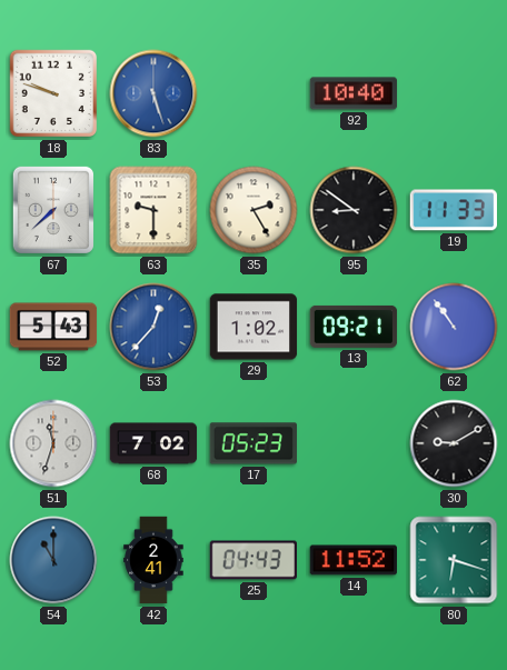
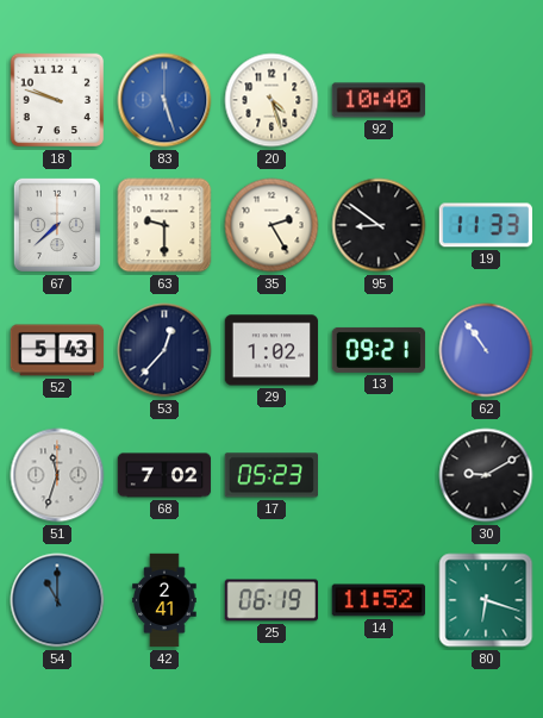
20: none -> 4:27 (271, 100)
53 dial: blue -> navy (164, 350)
25: 04:43 -> 06:19 (270, 600)
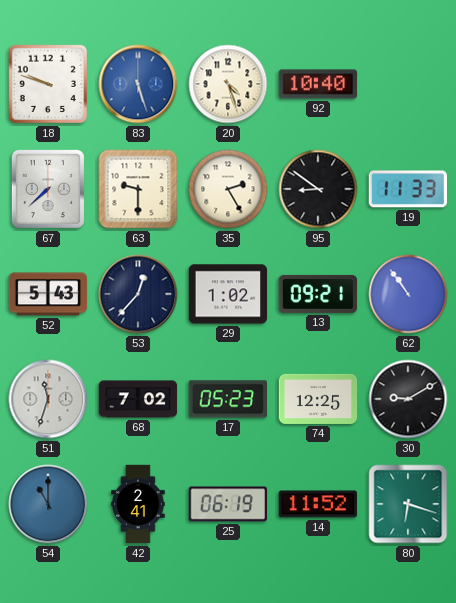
74: none -> 12:25 (318, 399)
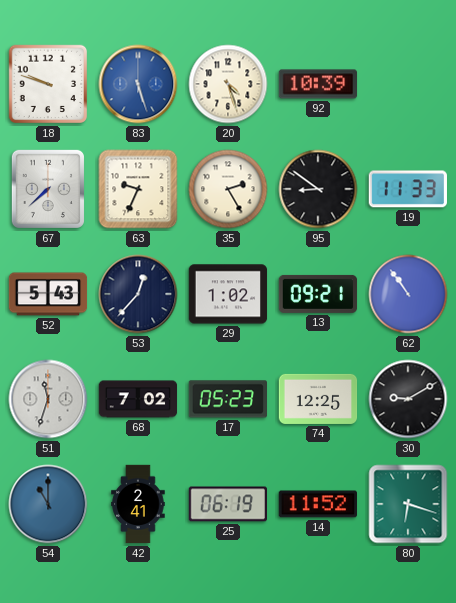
92: 10:40 -> 10:39 (318, 84)
63: 9:30 -> 9:34 (138, 189)
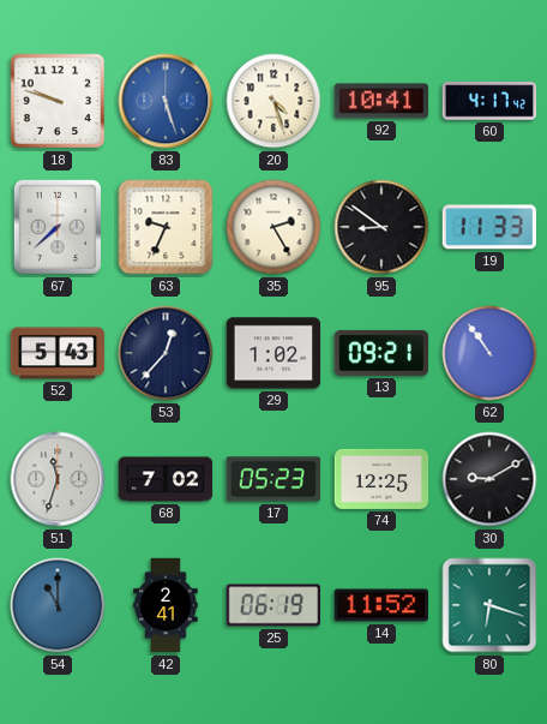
92: 10:39 -> 10:41 (381, 101)
60: none -> 4:17 (489, 101)
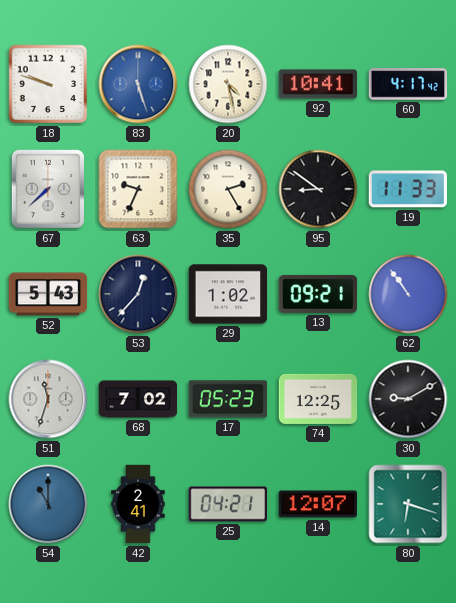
20: 4:27 -> 4:28 (228, 84)
25: 06:19 -> 04:21 (227, 504)
14: 11:52 -> 12:07 (317, 504)
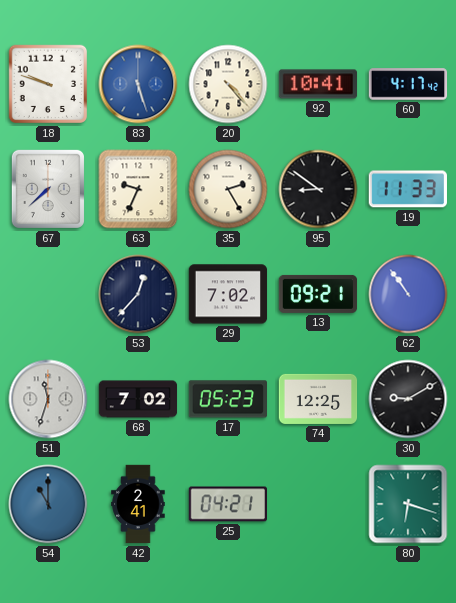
20: 4:28 -> 4:23 (228, 84)
52: 5:43 -> none (48, 294)
29: 1:02 -> 7:02 (228, 294)
14: 12:07 -> none (317, 504)
